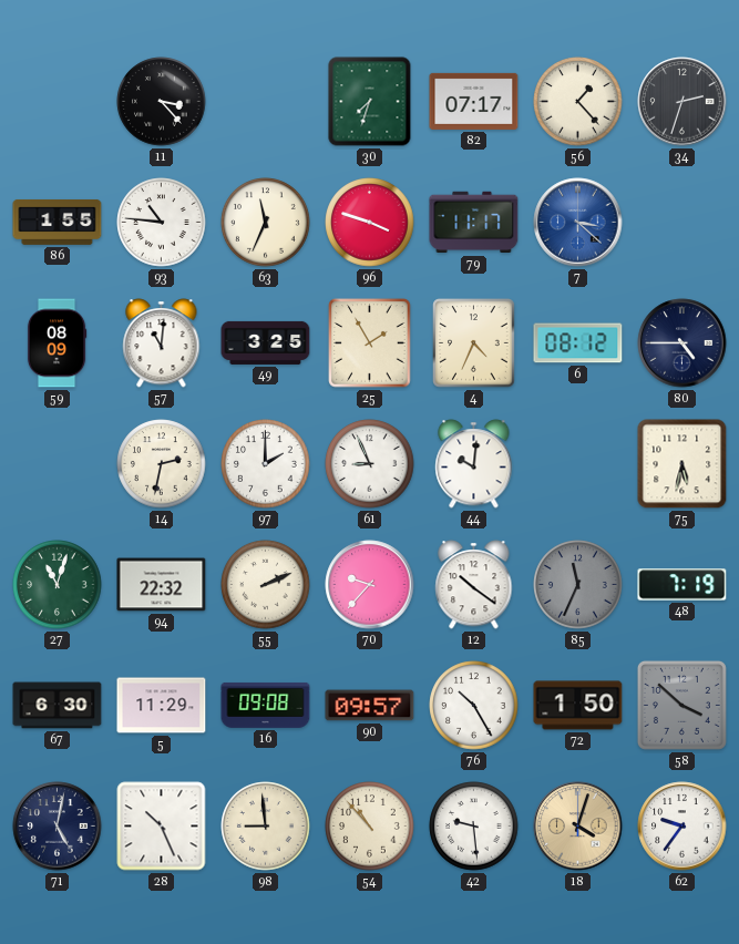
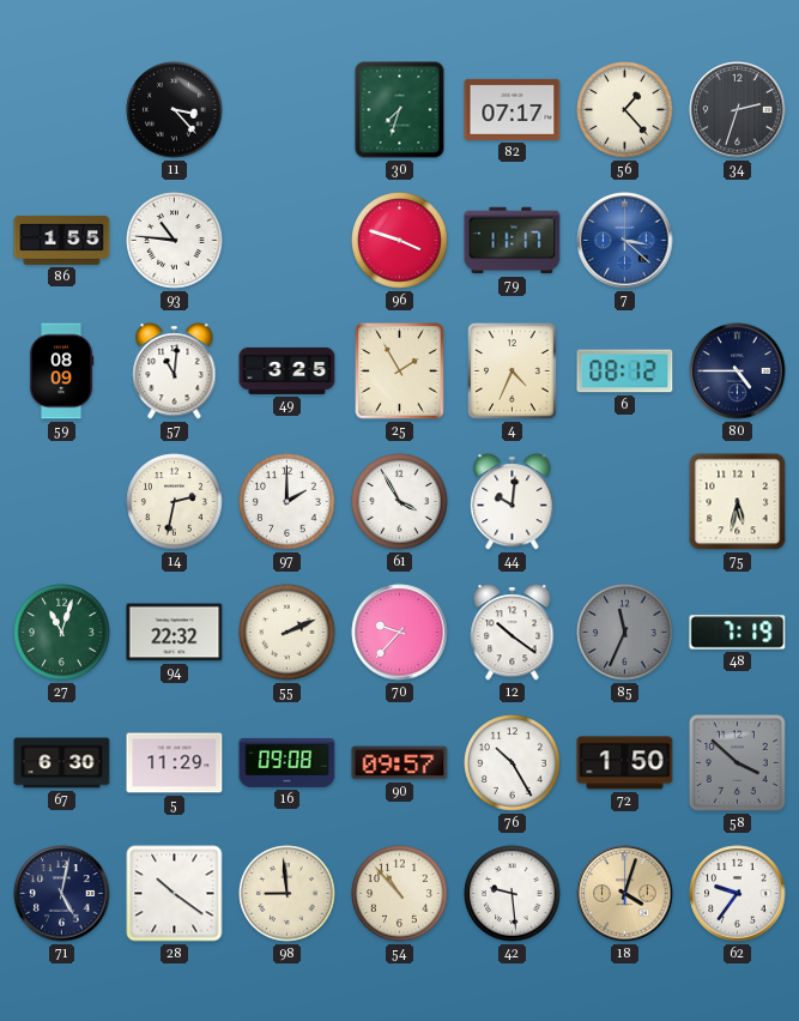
63: 11:34 -> none (266, 223)
61: 8:56 -> 3:55 (400, 502)
28: 10:26 -> 10:21 (175, 894)
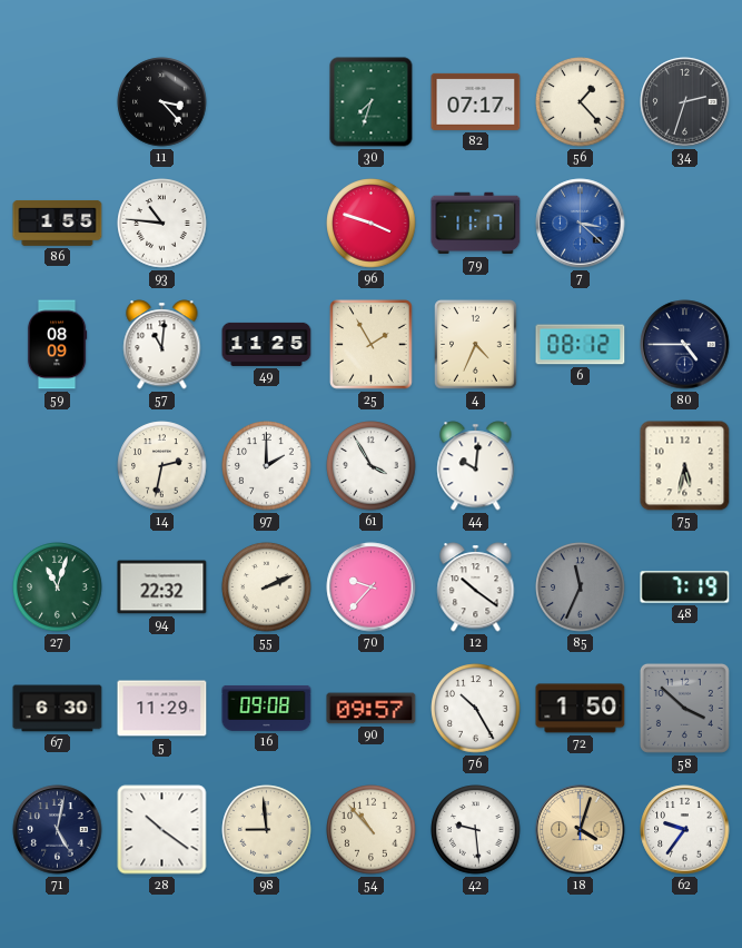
49: 3:25 -> 11:25 (267, 344)
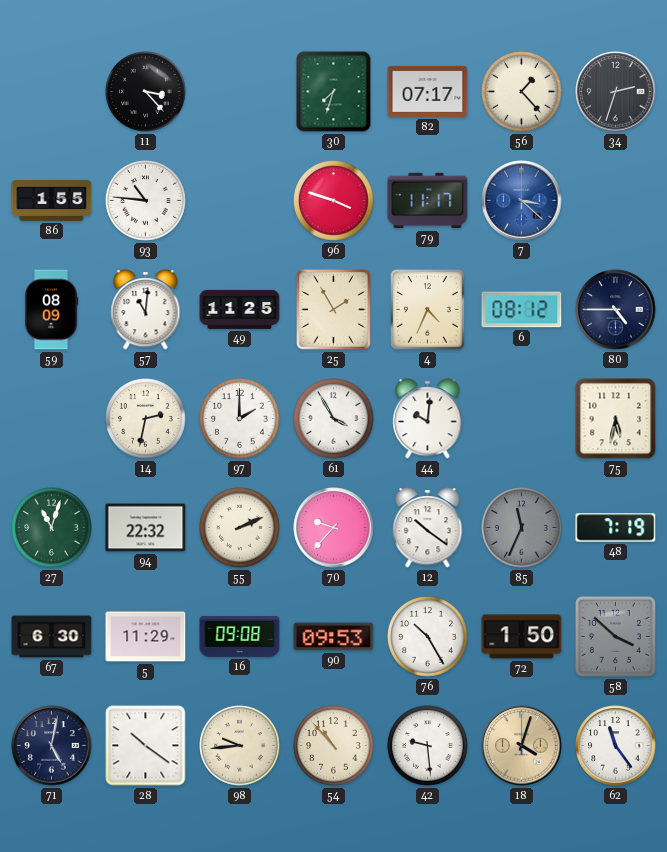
90: 09:57 -> 09:53 (334, 637)
98: 8:59 -> 9:44 (240, 746)
62: 9:36 -> 11:24 (616, 746)
